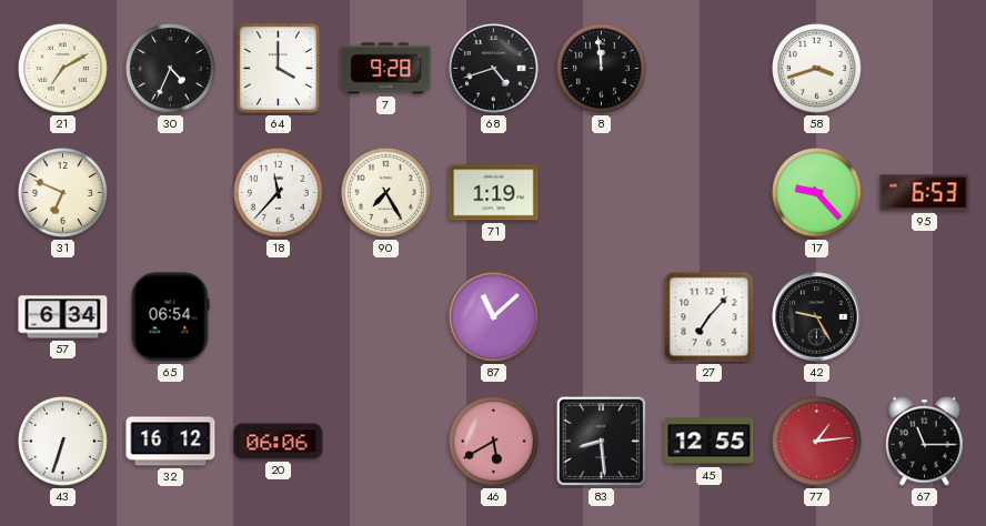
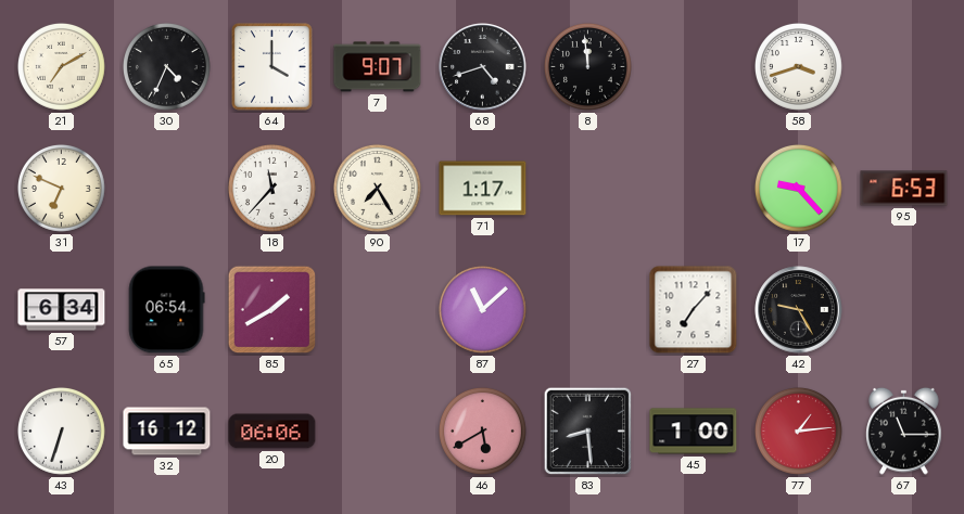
7: 9:28 -> 9:07 (378, 67)
71: 1:19 -> 1:17 (483, 189)
85: none -> 1:40 (272, 310)
45: 12:55 -> 1:00 (694, 432)
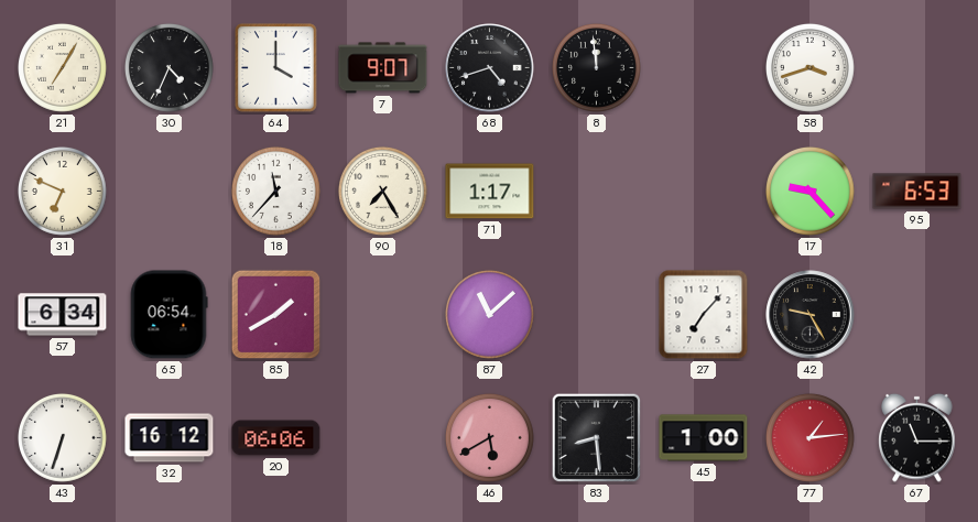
21: 7:10 -> 7:05 (62, 67)
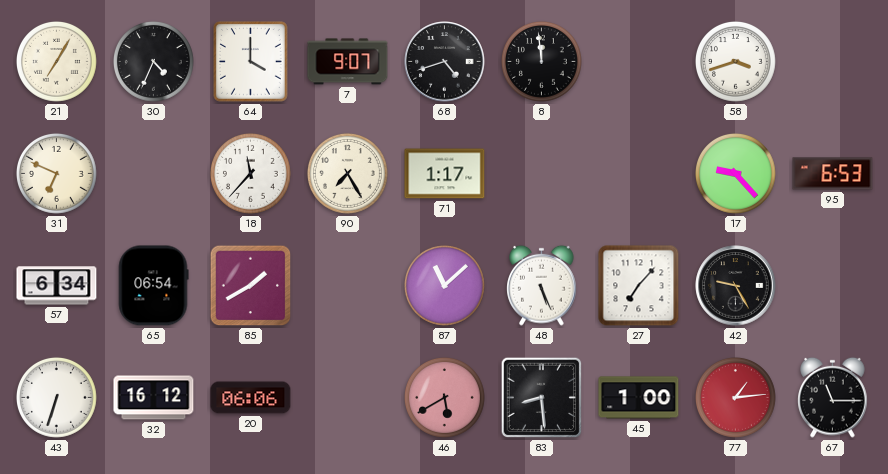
48: none -> 5:26 (542, 285)
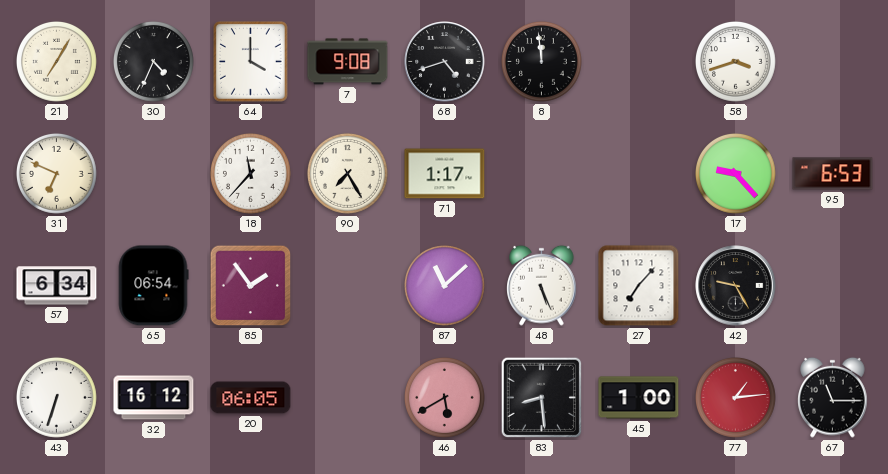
7: 9:07 -> 9:08 (348, 62)
85: 1:40 -> 1:54 (251, 286)
20: 06:06 -> 06:05 (251, 398)
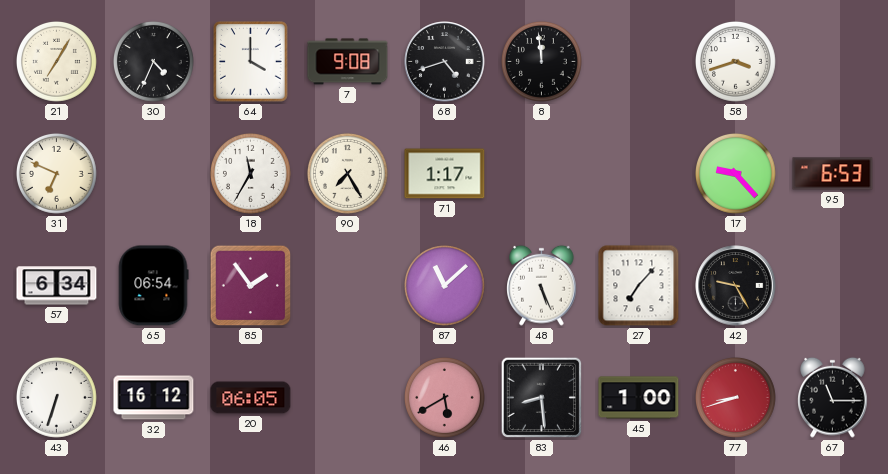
18: 11:37 -> 11:35 (250, 173)
77: 1:14 -> 8:42 (735, 397)
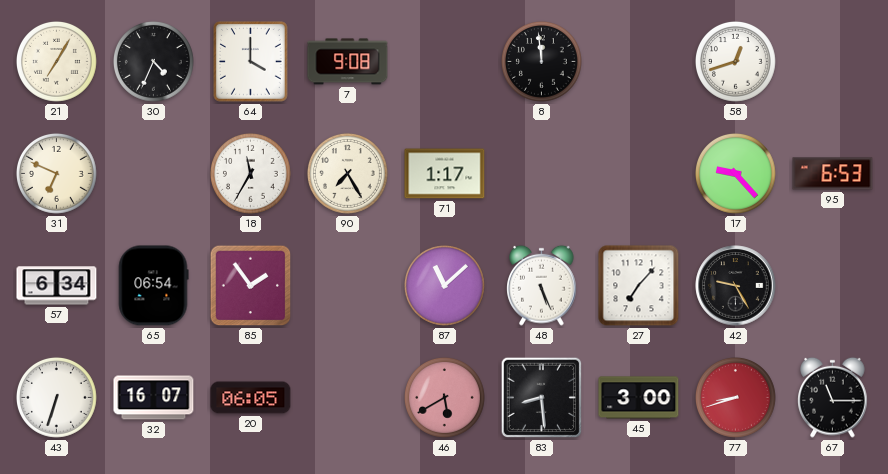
68: 4:42 -> none (445, 62)
58: 3:42 -> 12:42 (735, 61)
32: 16:12 -> 16:07 (154, 398)
45: 1:00 -> 3:00 (639, 398)
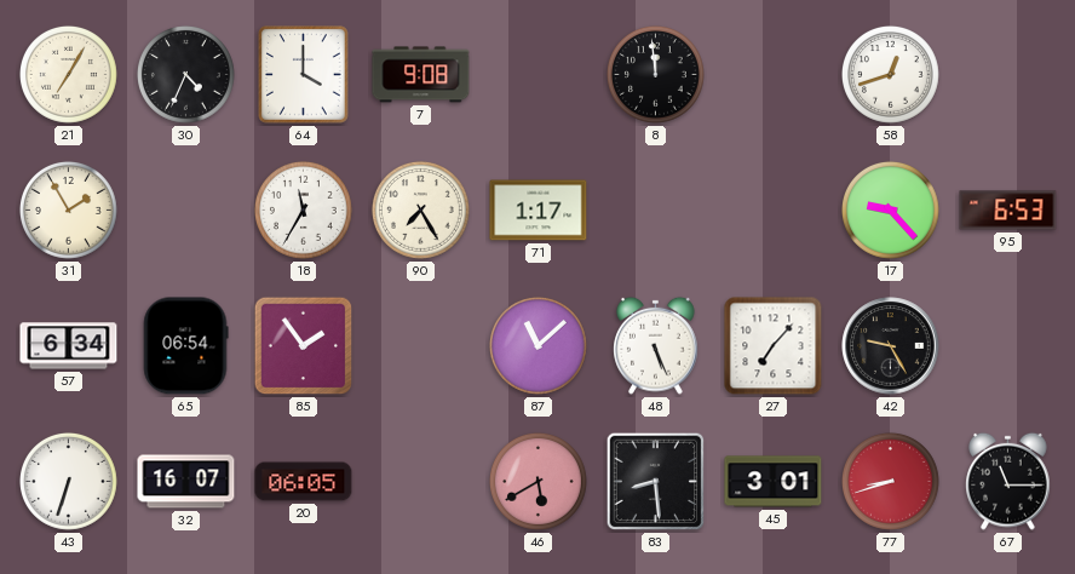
31: 6:49 -> 1:55 (68, 209)
45: 3:00 -> 3:01 (774, 482)
